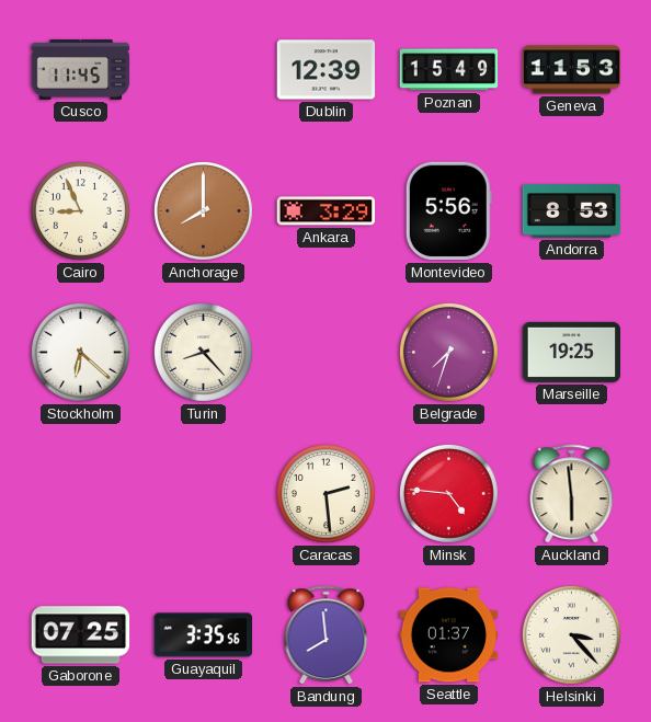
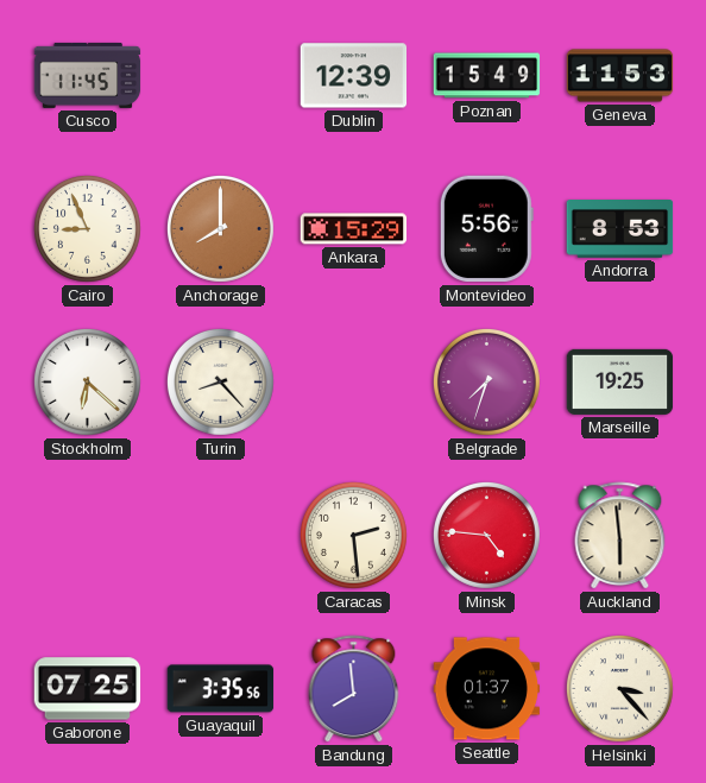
Ankara: 3:29 -> 15:29 (354, 229)
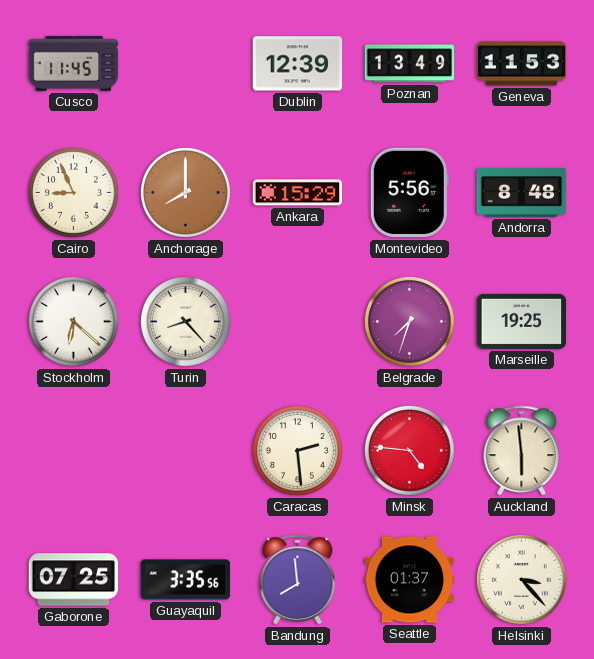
Poznan: 15:49 -> 13:49 (410, 64)
Andorra: 8:53 -> 8:48 (522, 193)
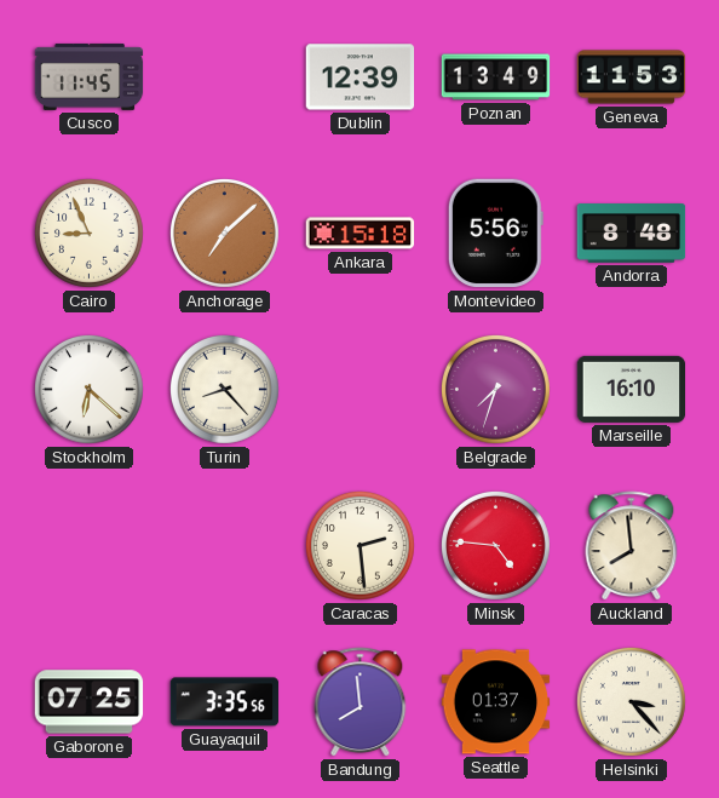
Anchorage: 8:00 -> 7:08 (224, 232)
Ankara: 15:29 -> 15:18 (361, 234)
Marseille: 19:25 -> 16:10 (632, 389)
Auckland: 5:59 -> 7:59 (632, 546)
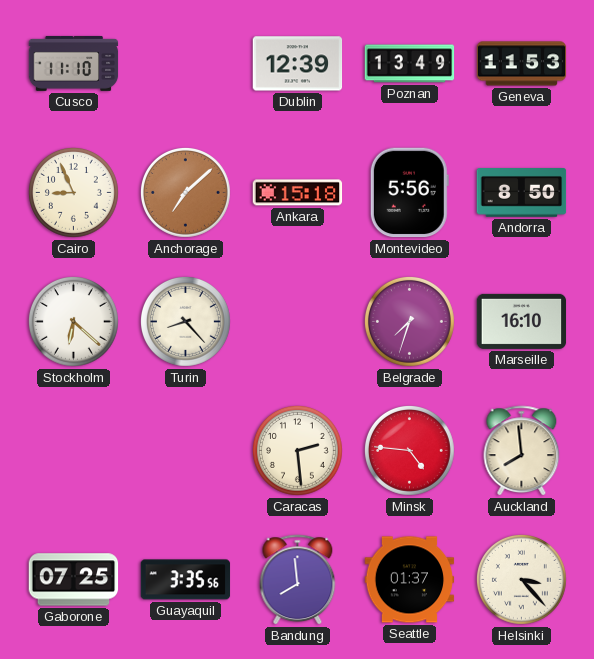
Cusco: 11:45 -> 11:10 (74, 63)
Andorra: 8:48 -> 8:50 (522, 193)
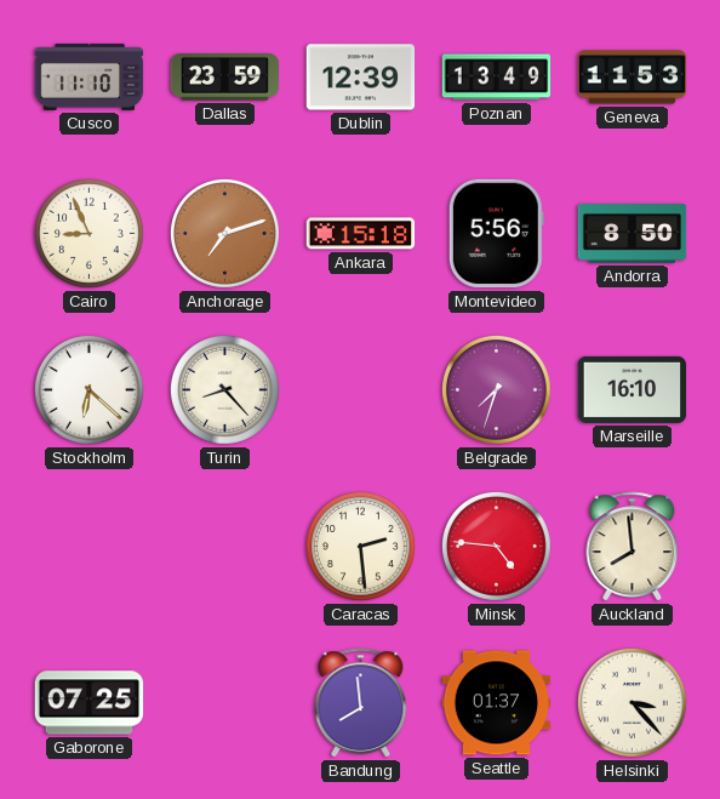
Dallas: none -> 23:59 (225, 78)
Anchorage: 7:08 -> 7:12 (224, 233)
Guayaquil: 3:35 -> none (186, 580)
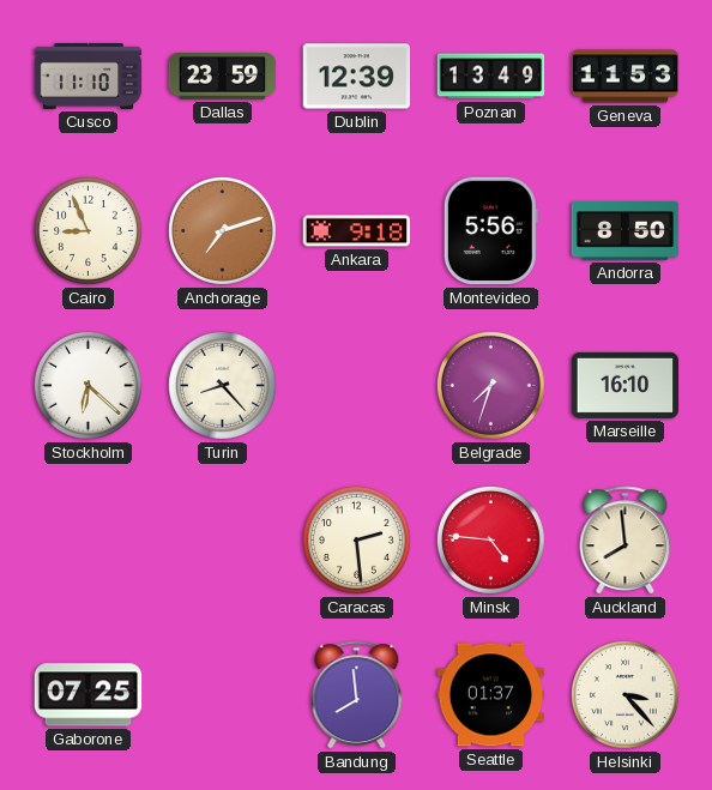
Ankara: 15:18 -> 9:18 (357, 231)
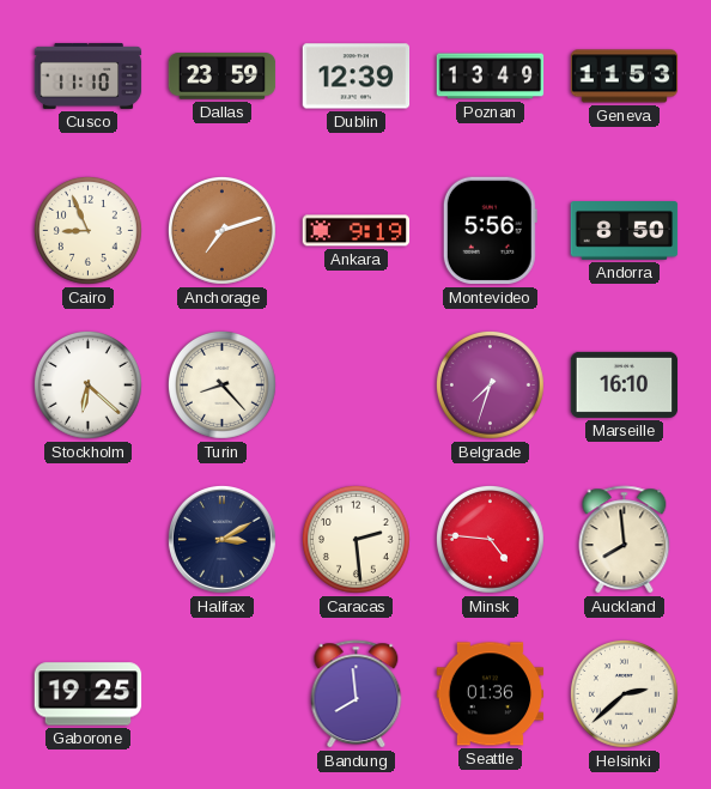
Ankara: 9:18 -> 9:19 (357, 231)
Halifax: none -> 3:10 (221, 539)
Gaborone: 07:25 -> 19:25 (89, 694)
Seattle: 01:37 -> 01:36 (491, 694)
Helsinki: 3:23 -> 2:38 (624, 693)
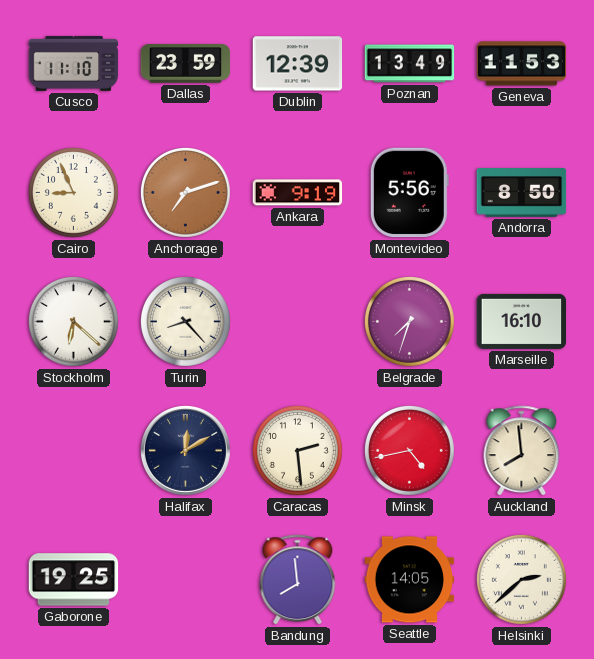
Halifax: 3:10 -> 12:10 (185, 450)
Minsk: 4:46 -> 4:43 (409, 450)
Seattle: 01:36 -> 14:05 (410, 580)
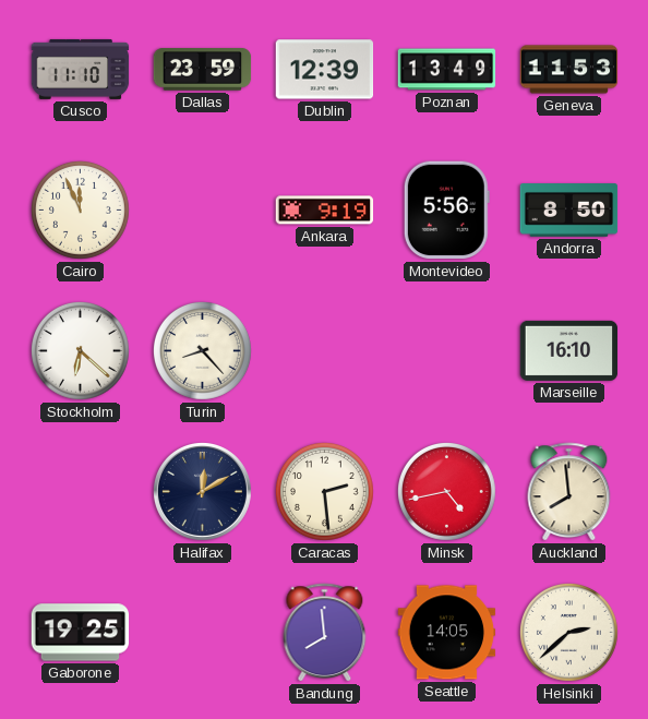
Cairo: 8:56 -> 11:56 (80, 209)
Anchorage: 7:12 -> none (185, 192)
Belgrade: 7:33 -> none (409, 321)
